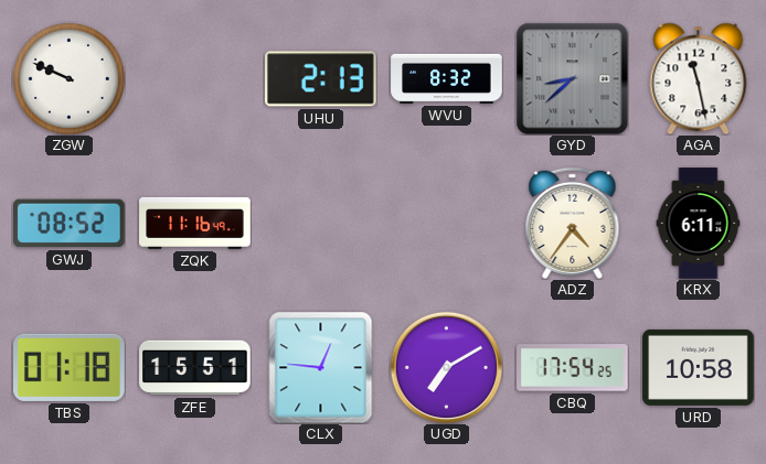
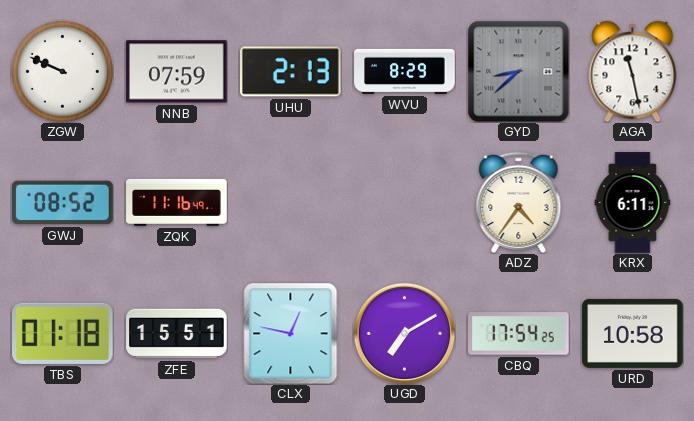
NNB: none -> 07:59 (177, 72)
WVU: 8:32 -> 8:29 (405, 71)
CLX: 12:46 -> 12:47 (291, 333)
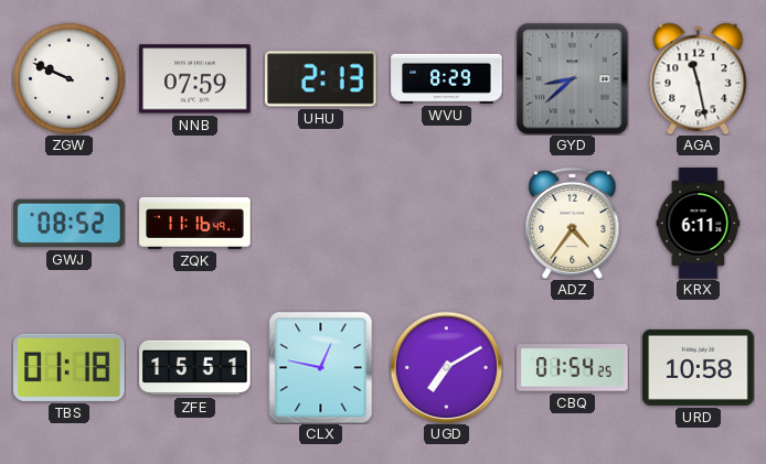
CBQ: 17:54 -> 01:54 (573, 368)
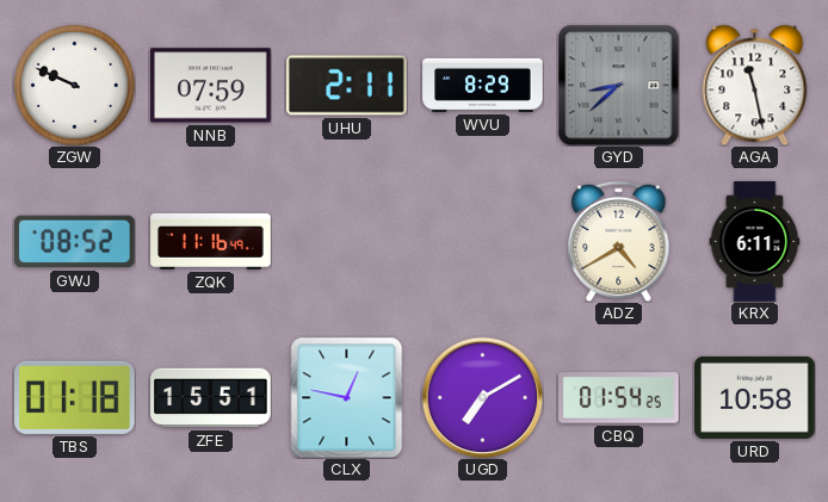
UHU: 2:13 -> 2:11 (347, 86)
ADZ: 4:36 -> 4:40 (619, 241)
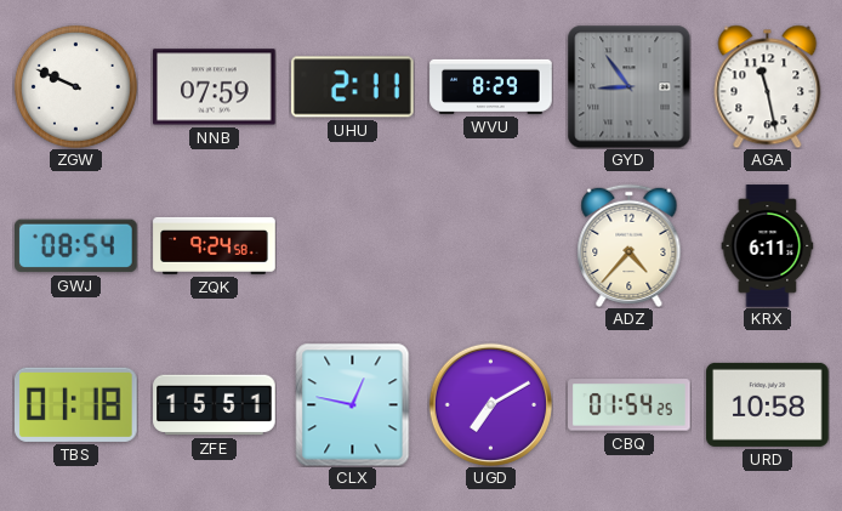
GYD: 8:38 -> 8:54 (628, 86)
GWJ: 08:52 -> 08:54 (76, 246)
ZQK: 11:16 -> 9:24 (215, 245)
ADZ: 4:40 -> 4:37 (630, 245)
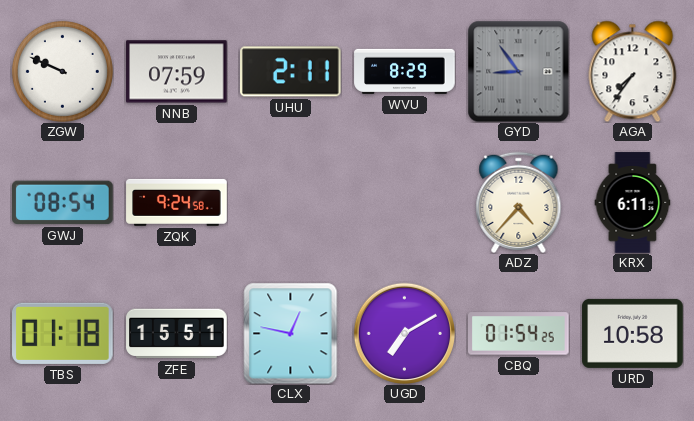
AGA: 11:28 -> 7:36 (633, 71)
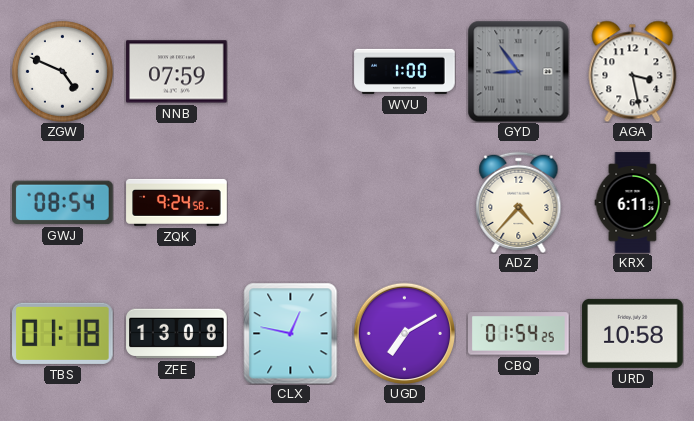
ZGW: 9:49 -> 4:49 (62, 71)
UHU: 2:11 -> none (291, 72)
WVU: 8:29 -> 1:00 (405, 71)
AGA: 7:36 -> 3:28 (633, 71)
ZFE: 15:51 -> 13:08 (177, 334)
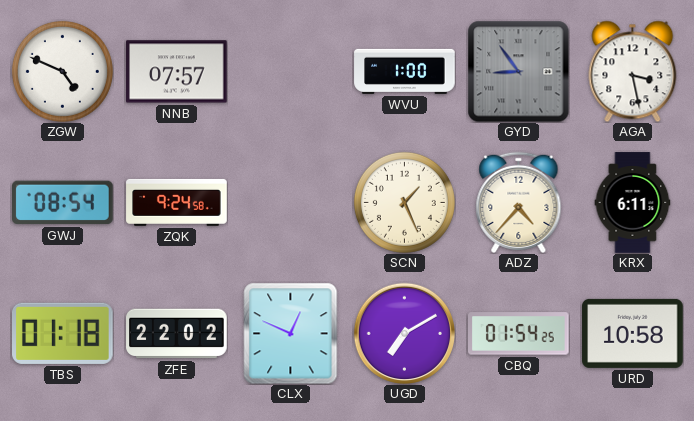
NNB: 07:59 -> 07:57 (177, 72)
SCN: none -> 1:26 (404, 202)
ZFE: 13:08 -> 22:02 (177, 334)
CLX: 12:47 -> 12:49 (291, 333)
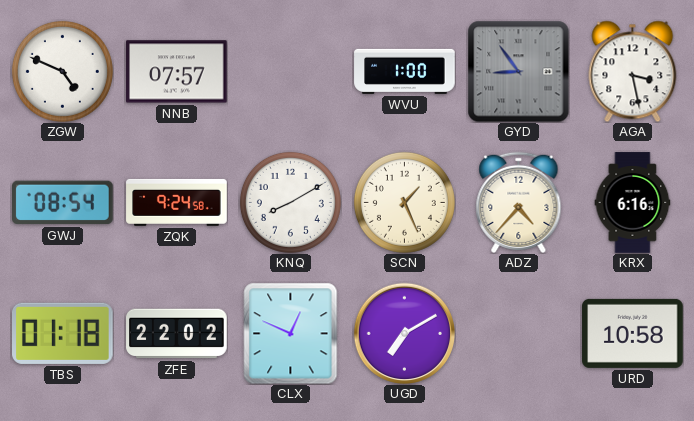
KNQ: none -> 8:10 (290, 202)
KRX: 6:11 -> 6:16 (633, 203)
CBQ: 01:54 -> none (519, 334)
